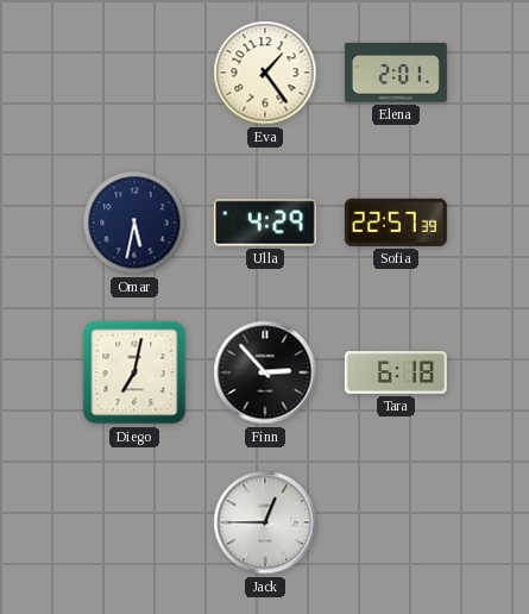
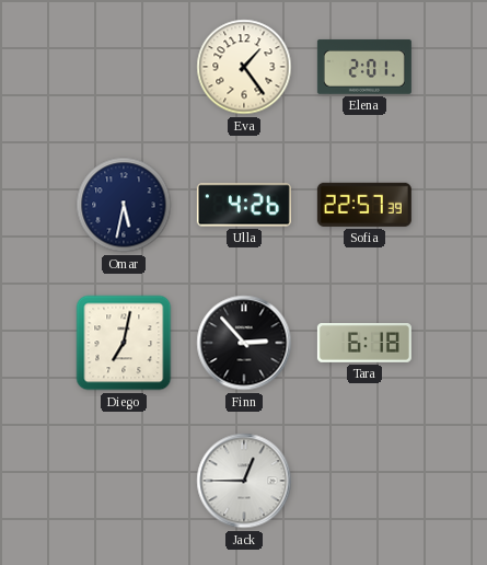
Ulla: 4:29 -> 4:26 (244, 205)
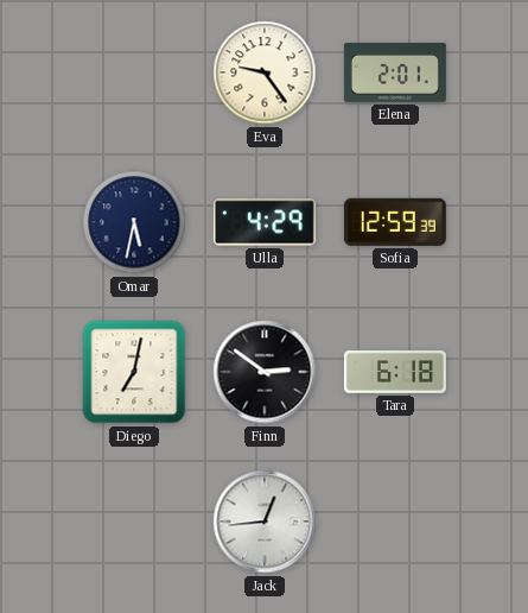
Eva: 1:24 -> 9:24 (265, 72)
Ulla: 4:26 -> 4:29 (265, 222)
Sofia: 22:57 -> 12:59 (395, 222)
Finn: 2:53 -> 2:51 (265, 372)
Jack: 12:45 -> 12:44 (265, 522)
